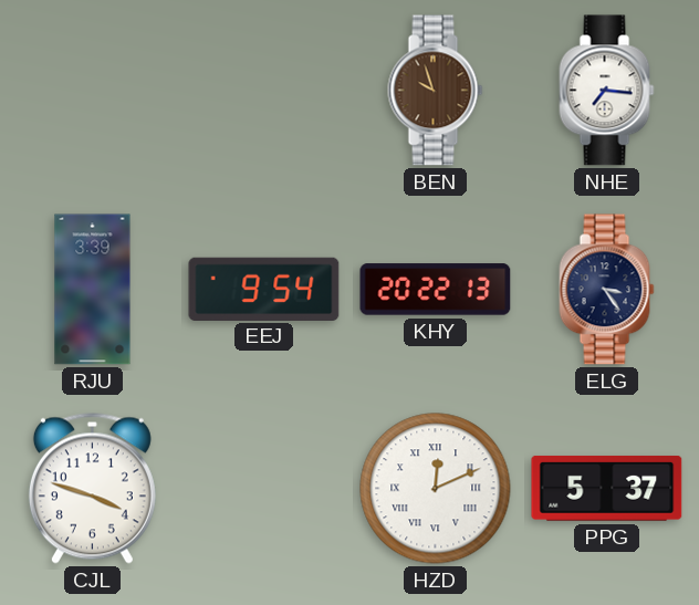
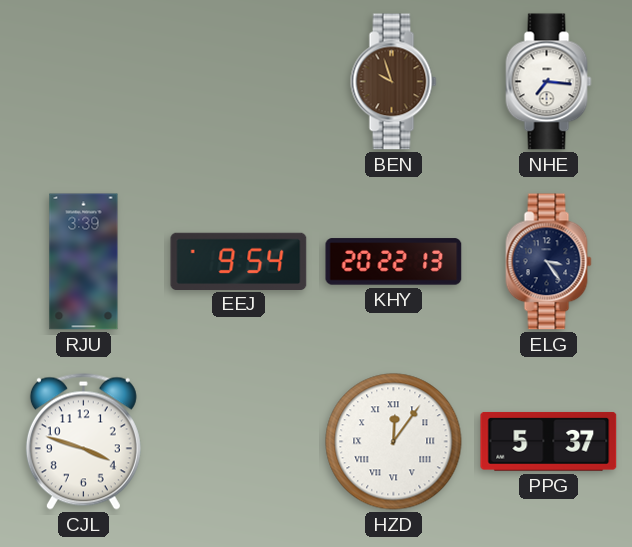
HZD: 12:11 -> 12:06 (394, 442)
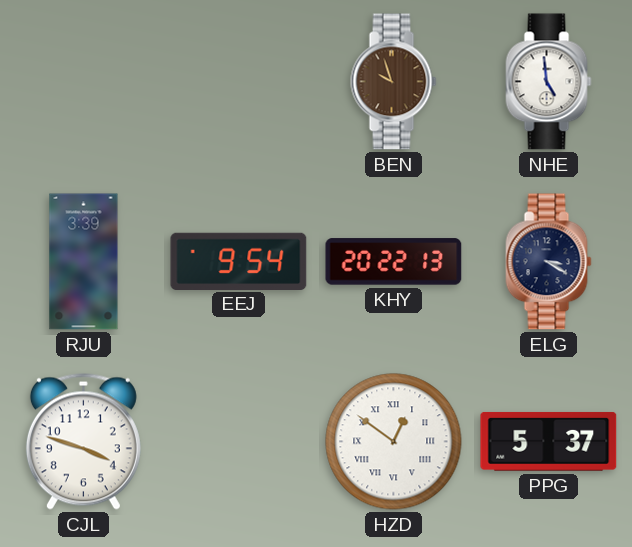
NHE: 7:16 -> 4:59 (549, 82)
ELG: 3:24 -> 3:20 (549, 262)
HZD: 12:06 -> 12:51 (394, 442)
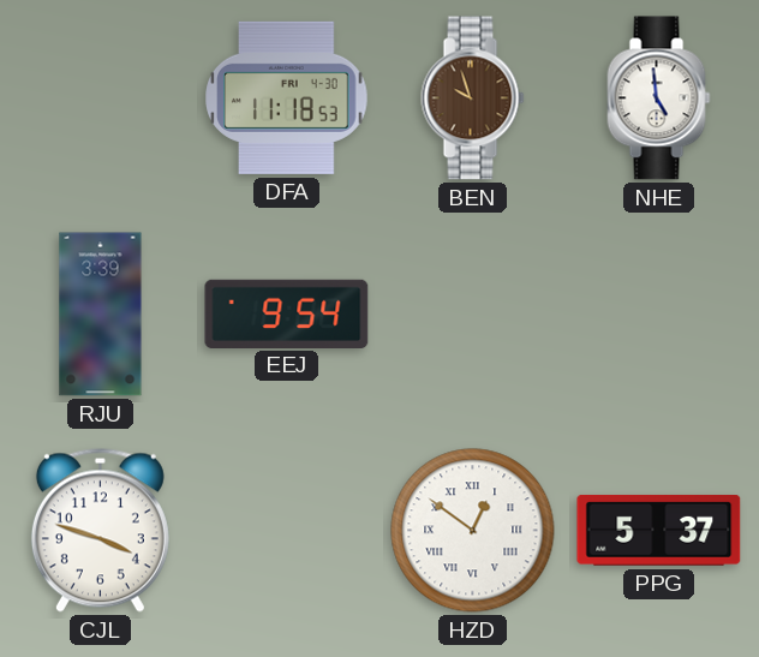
DFA: none -> 11:18 (287, 97)
KHY: 20:22 -> none (394, 262)
ELG: 3:20 -> none (549, 262)
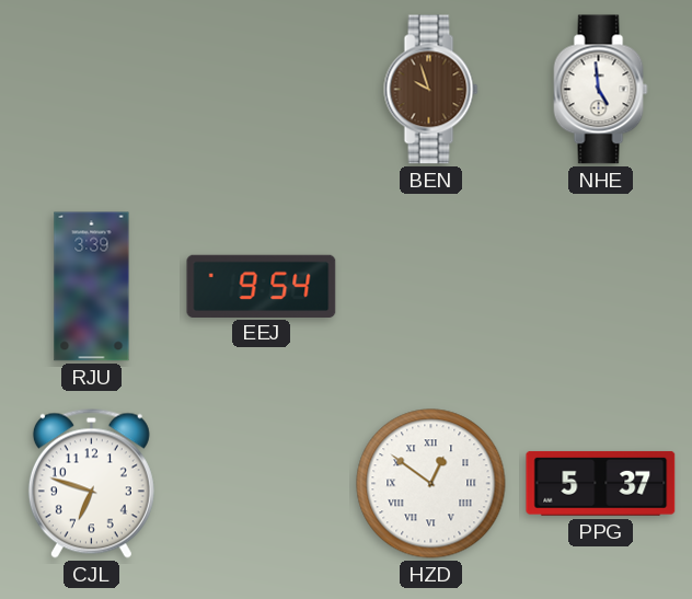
DFA: 11:18 -> none (287, 97)
CJL: 3:48 -> 6:48 (91, 483)
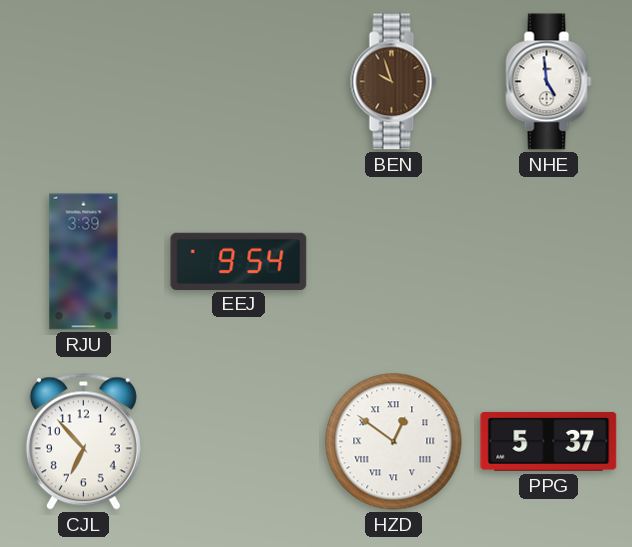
CJL: 6:48 -> 6:53 (83, 441)
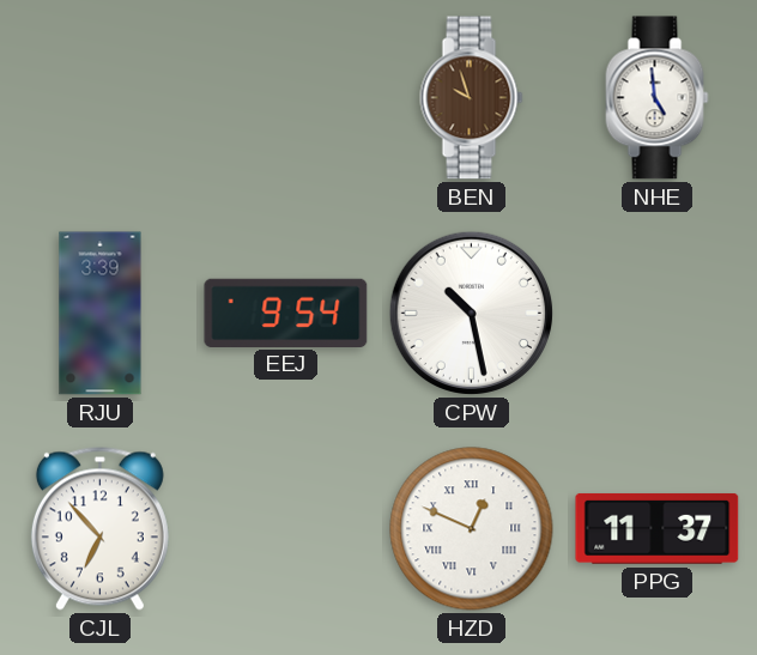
CPW: none -> 10:28 (471, 313)
HZD: 12:51 -> 12:49 (472, 529)
PPG: 5:37 -> 11:37 (658, 528)
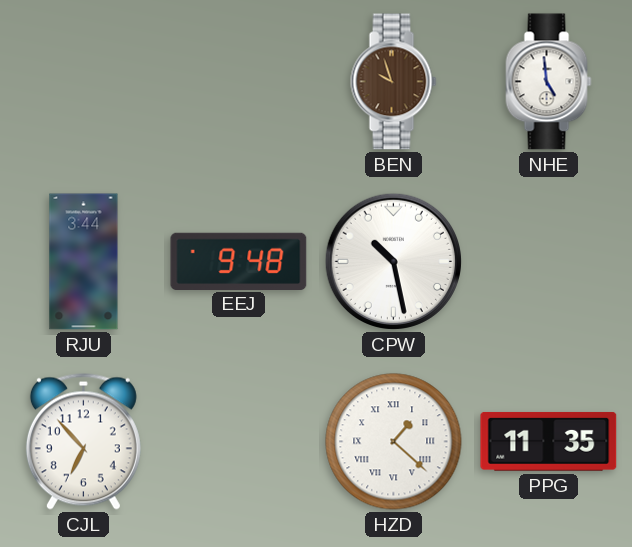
RJU: 3:39 -> 3:44 (84, 262)
EEJ: 9:54 -> 9:48 (239, 261)
HZD: 12:49 -> 1:22 (394, 442)
PPG: 11:37 -> 11:35 (549, 441)
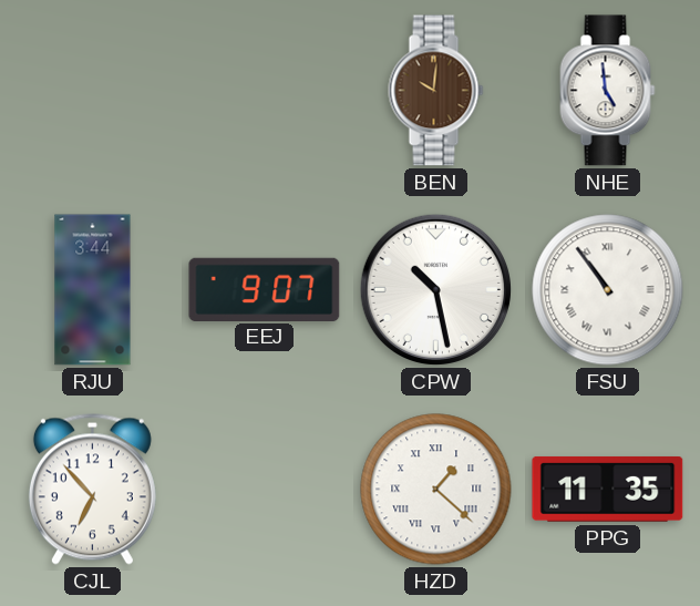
BEN: 9:57 -> 10:01 (436, 91)
EEJ: 9:48 -> 9:07 (265, 289)
FSU: none -> 10:54 (608, 290)
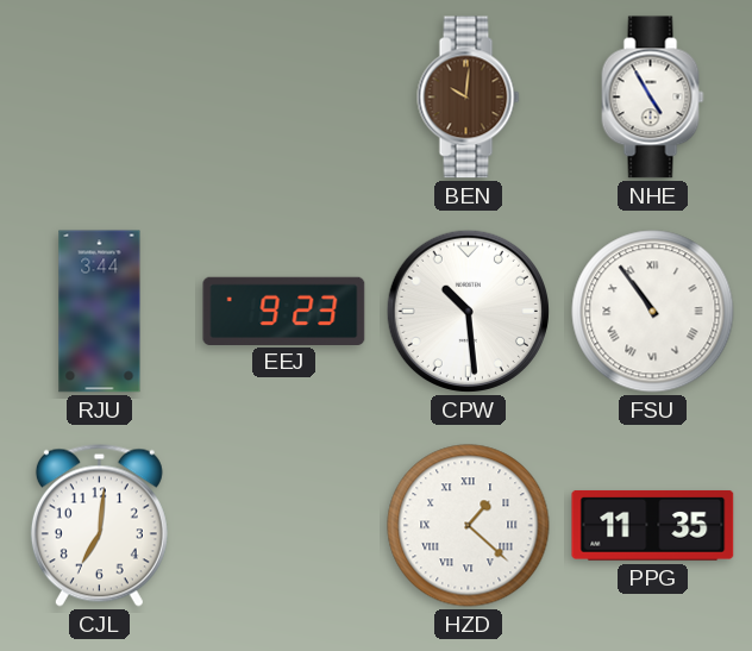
NHE: 4:59 -> 4:55 (653, 98)
EEJ: 9:07 -> 9:23 (284, 311)
CPW: 10:28 -> 10:29 (468, 311)
CJL: 6:53 -> 7:01 (99, 525)
